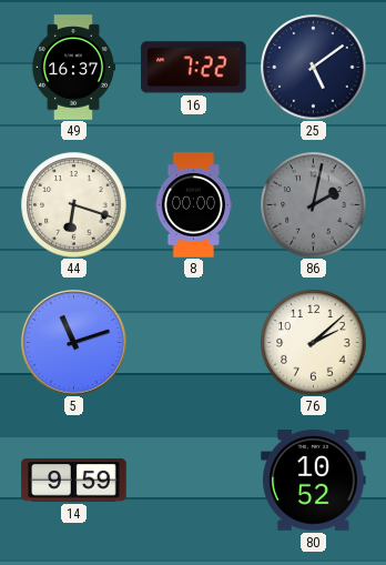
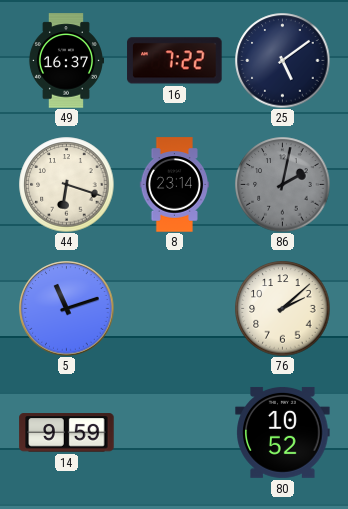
8: 00:00 -> 23:14 (174, 185)
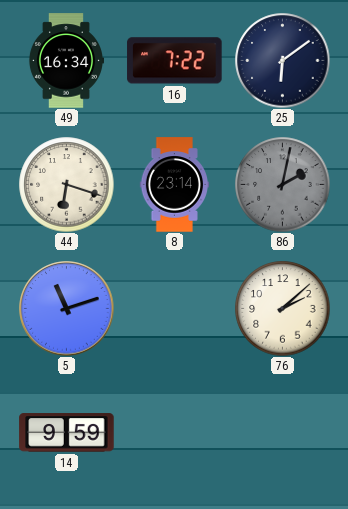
49: 16:37 -> 16:34 (65, 61)
25: 5:09 -> 6:09 (282, 60)
80: 10:52 -> none (283, 432)
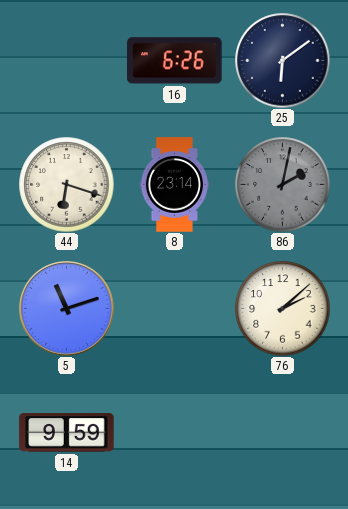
49: 16:34 -> none (65, 61)
16: 7:22 -> 6:26 (175, 61)
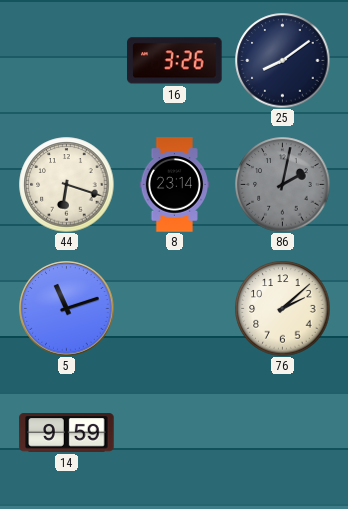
16: 6:26 -> 3:26 (175, 61)
25: 6:09 -> 8:09 (282, 60)
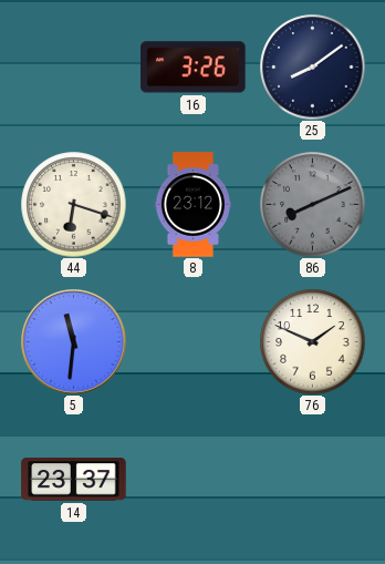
8: 23:14 -> 23:12 (192, 205)
86: 2:02 -> 8:11 (312, 204)
5: 11:12 -> 11:31 (74, 342)
76: 2:08 -> 1:49 (312, 341)
14: 9:59 -> 23:37 (74, 480)
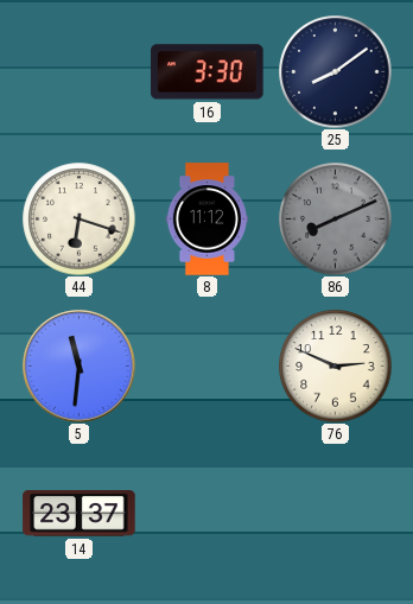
16: 3:26 -> 3:30 (208, 72)
8: 23:12 -> 11:12 (206, 220)
76: 1:49 -> 2:49 (335, 365)
